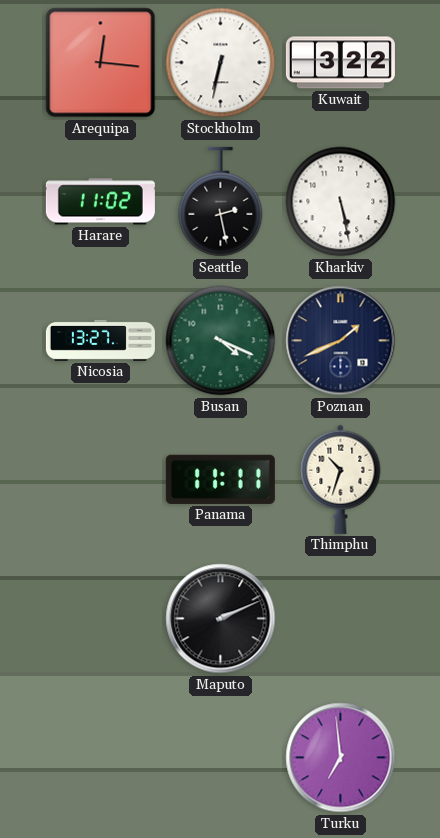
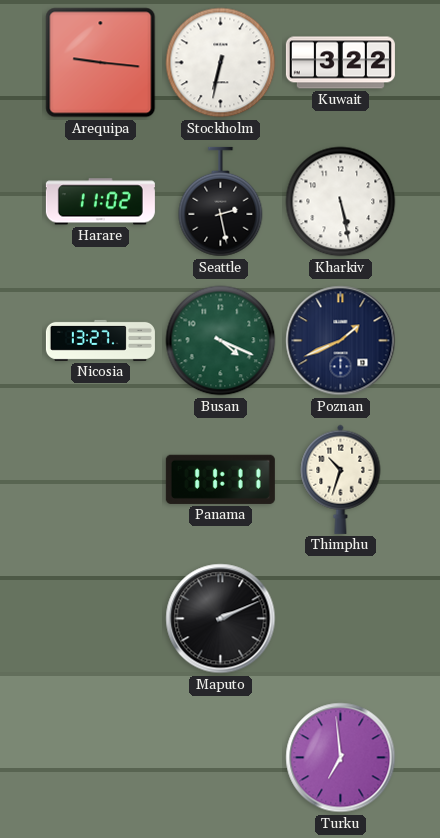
Arequipa: 12:16 -> 9:16 (101, 63)
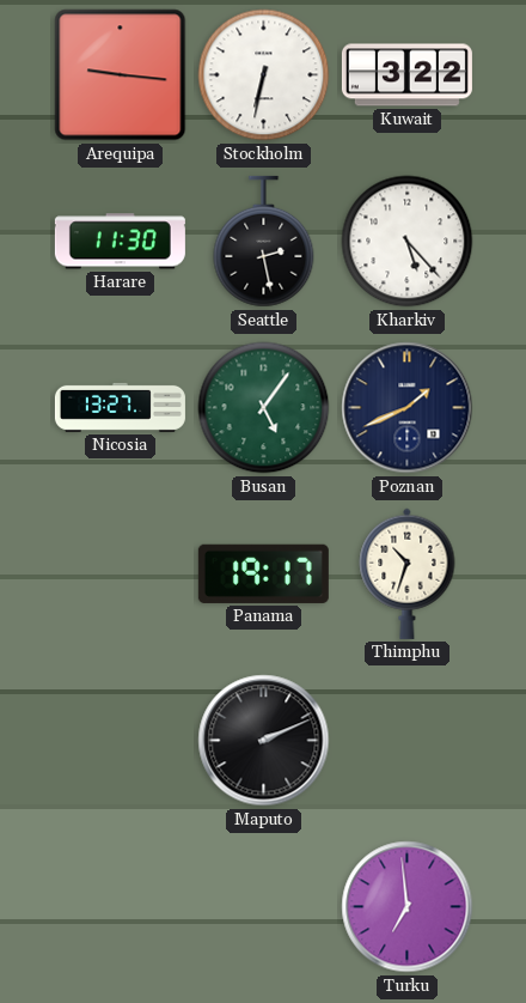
Harare: 11:02 -> 11:30 (120, 242)
Kharkiv: 5:28 -> 5:23 (408, 242)
Busan: 4:19 -> 5:06 (264, 408)
Panama: 11:11 -> 19:17 (263, 573)
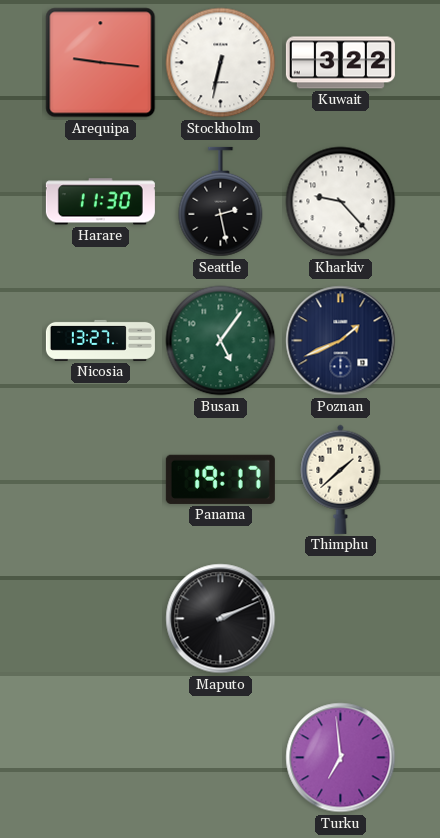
Kharkiv: 5:23 -> 9:23 (341, 202)
Thimphu: 10:33 -> 1:38 (341, 479)
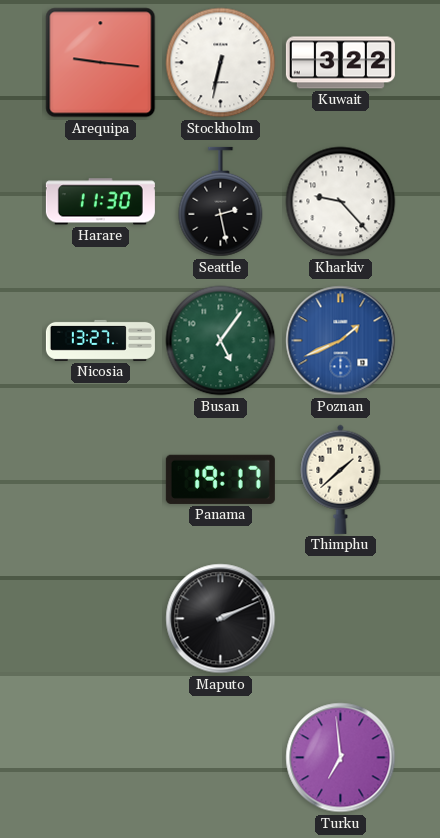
Poznan dial: navy -> blue (341, 341)
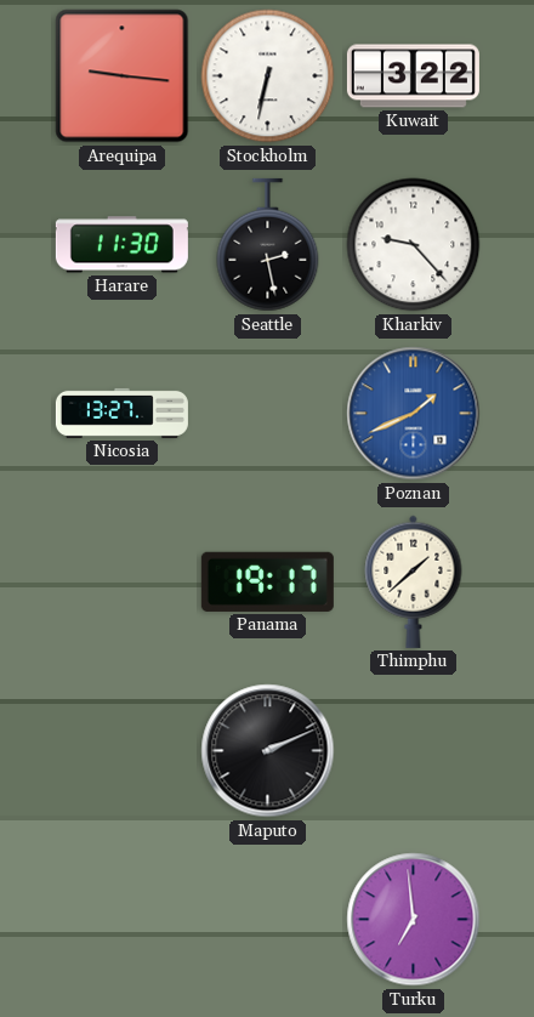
Busan: 5:06 -> none (221, 341)
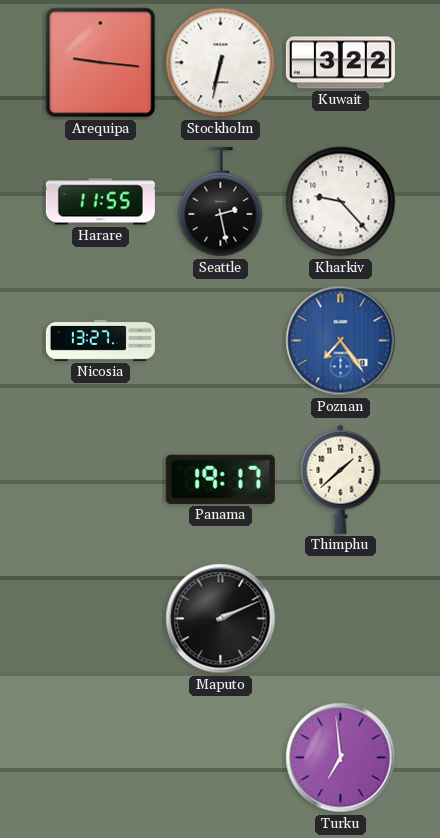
Harare: 11:30 -> 11:55 (100, 202)
Poznan: 1:41 -> 7:24 (341, 341)
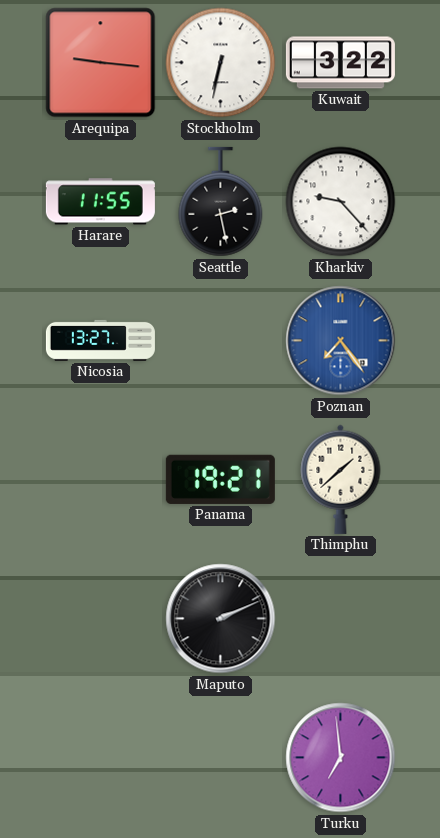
Panama: 19:17 -> 19:21 (220, 479)
